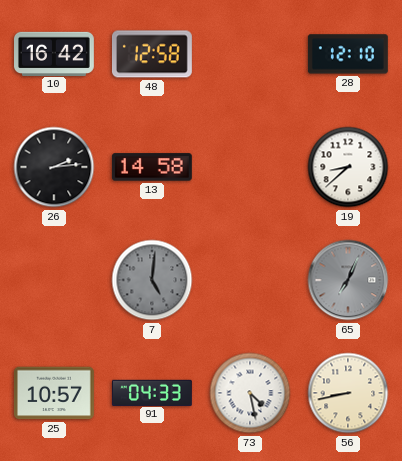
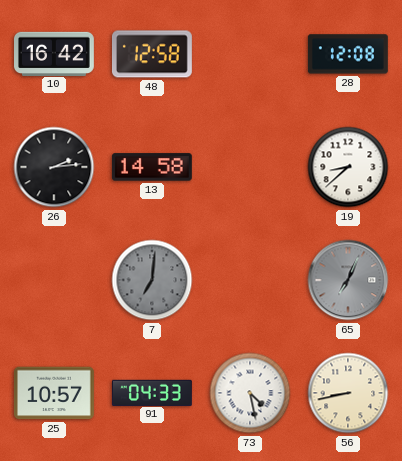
28: 12:10 -> 12:08 (348, 54)
7: 5:01 -> 7:01 (152, 280)
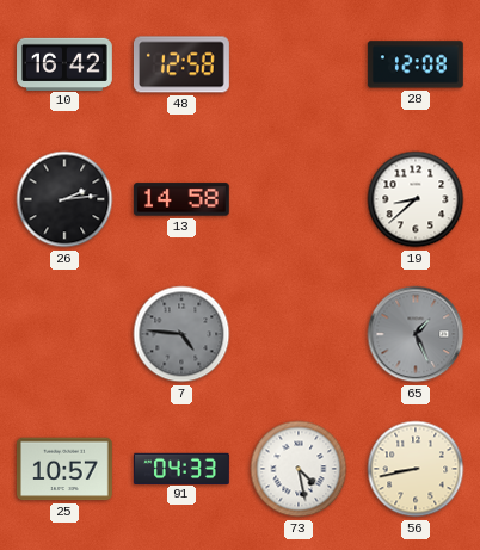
7: 7:01 -> 4:46 (181, 334)
65: 7:04 -> 1:26 (416, 334)
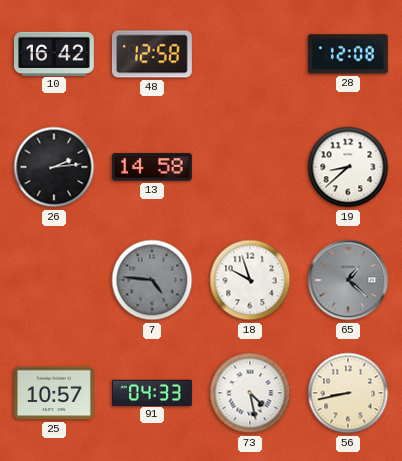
18: none -> 9:57 (250, 280)
65: 1:26 -> 1:22 (348, 280)
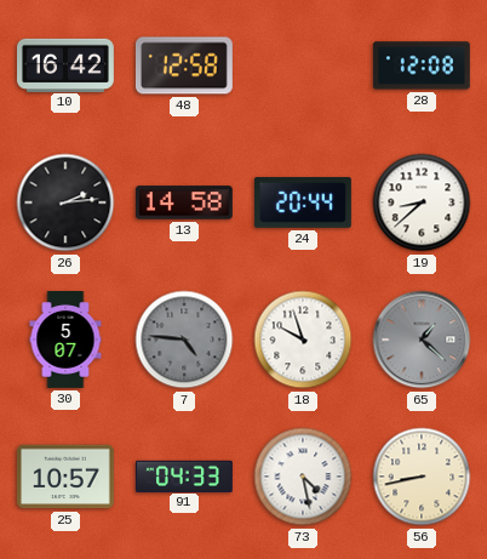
24: none -> 20:44 (303, 203)
30: none -> 5:07 (65, 341)
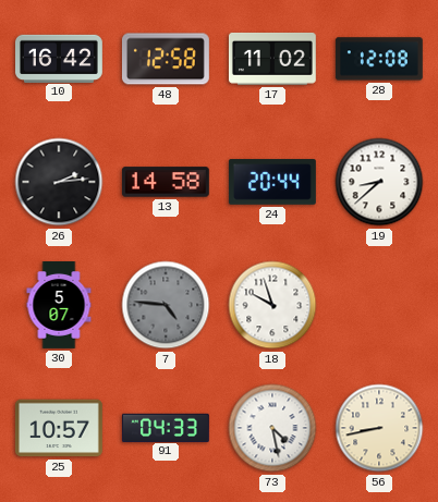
17: none -> 11:02 (272, 59)
65: 1:22 -> none (422, 340)
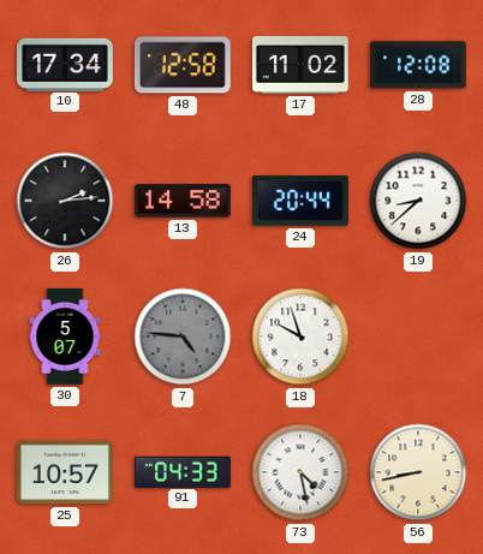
10: 16:42 -> 17:34 (66, 64)
